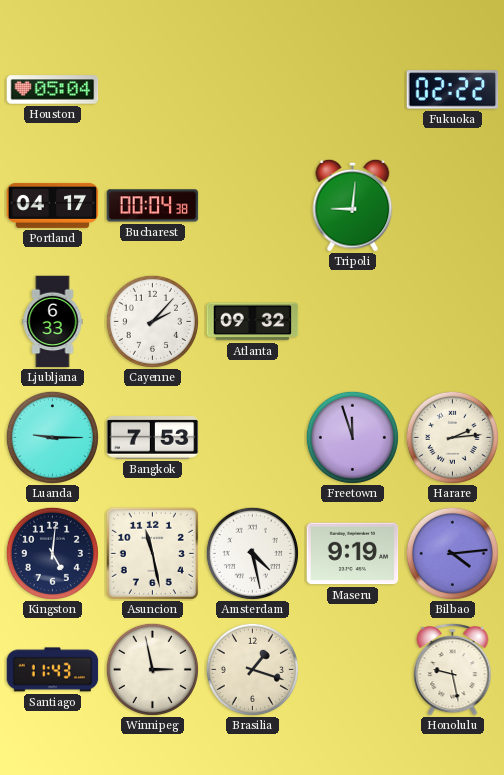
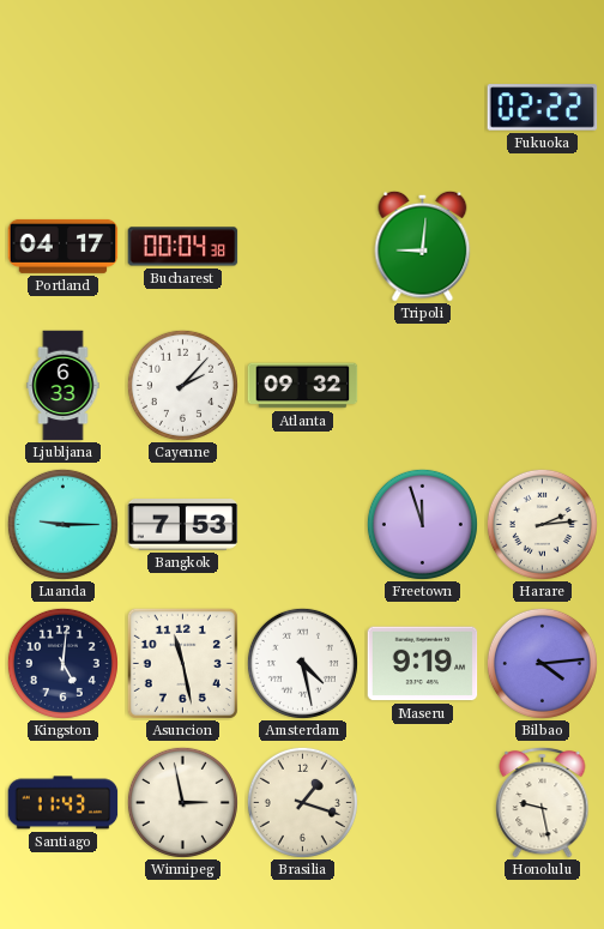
Houston: 05:04 -> none (53, 90)
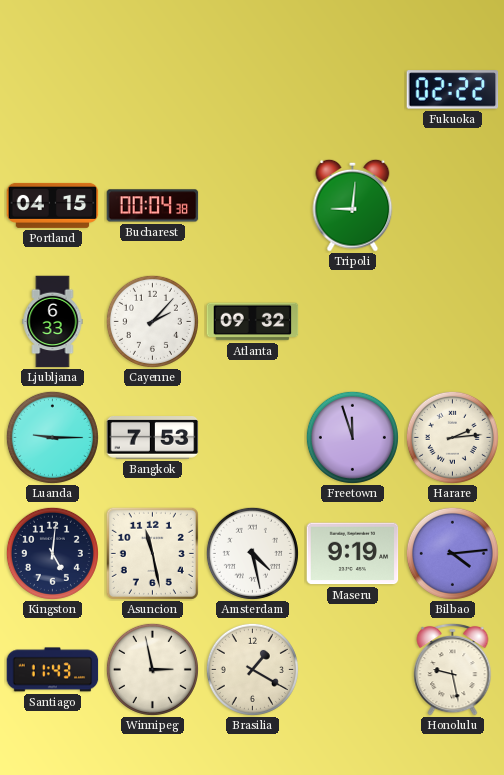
Portland: 04:17 -> 04:15 (53, 205)
Brasilia: 1:18 -> 1:20 (252, 669)
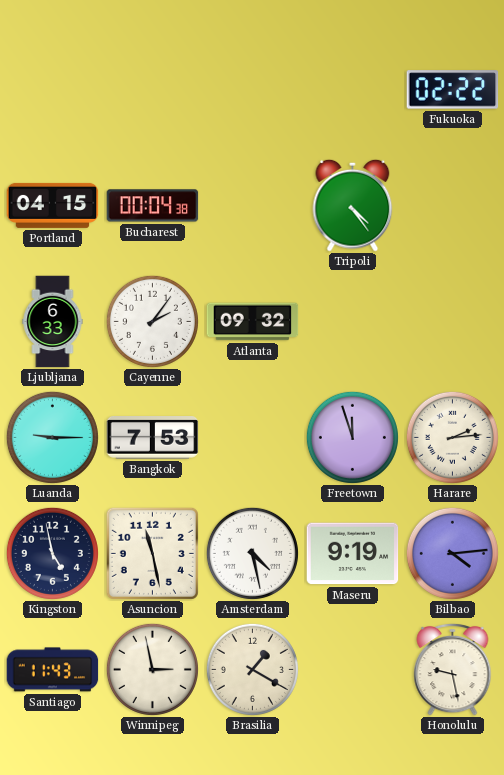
Tripoli: 9:01 -> 4:24 (353, 205)
Cayenne: 2:07 -> 2:06 (152, 321)
Kingston: 5:01 -> 4:58 (52, 553)
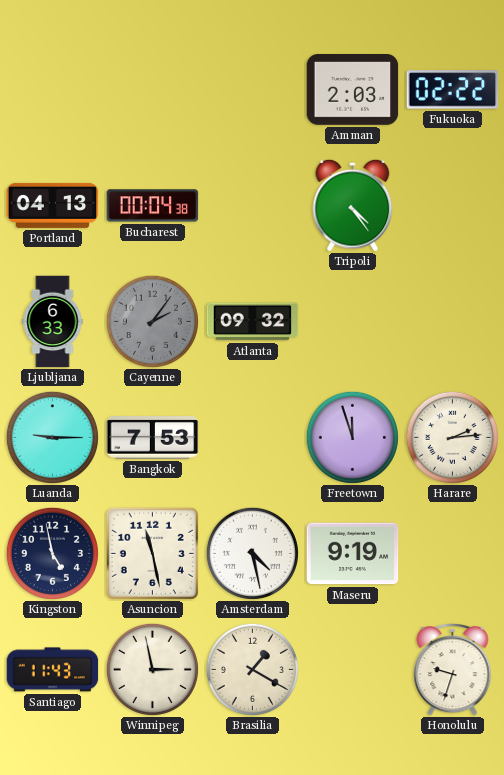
Amman: none -> 2:03 (353, 90)
Portland: 04:15 -> 04:13 (53, 205)
Cayenne dial: white -> grey (152, 321)
Bilbao: 4:14 -> none (452, 553)
Honolulu: 9:28 -> 9:33 (453, 669)
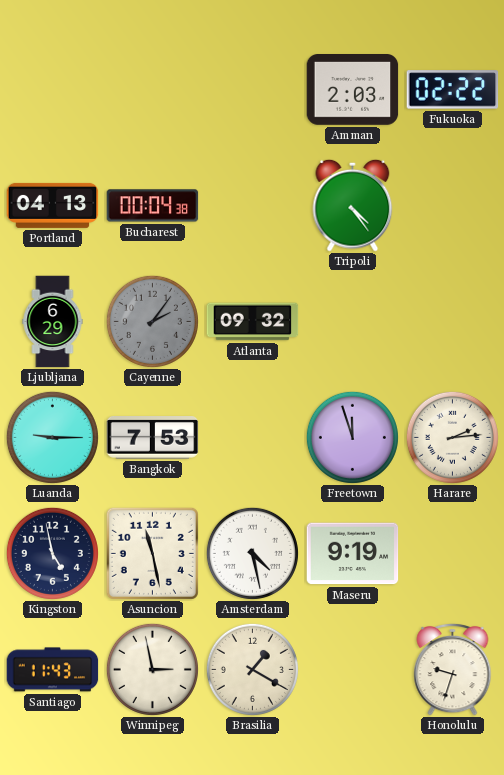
Ljubljana: 6:33 -> 6:29 (53, 322)
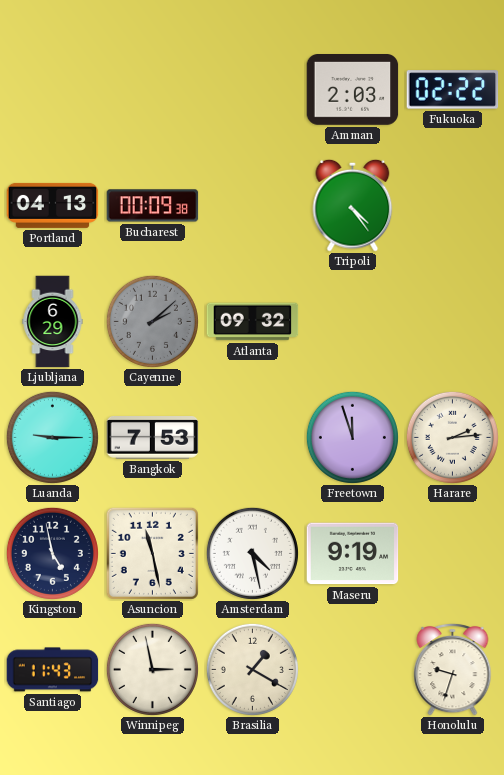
Bucharest: 00:04 -> 00:09 (153, 206)
Cayenne: 2:06 -> 2:08 (152, 321)
